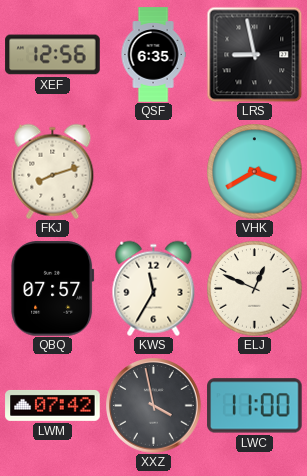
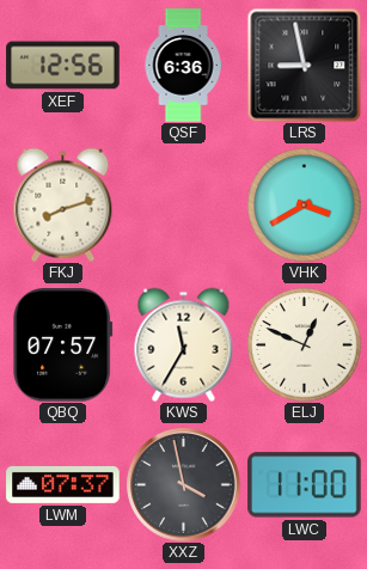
QSF: 6:35 -> 6:36 (183, 66)
LWM: 07:42 -> 07:37 (63, 484)
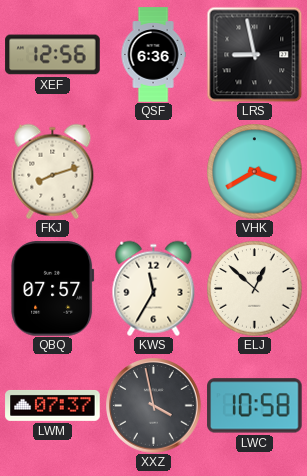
ELJ: 12:49 -> 12:52 (254, 288)
LWC: 11:00 -> 10:58 (255, 406)
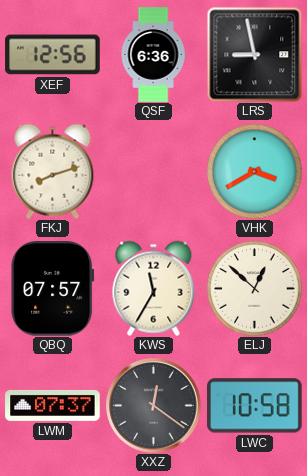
XXZ: 3:58 -> 12:21 (154, 406)
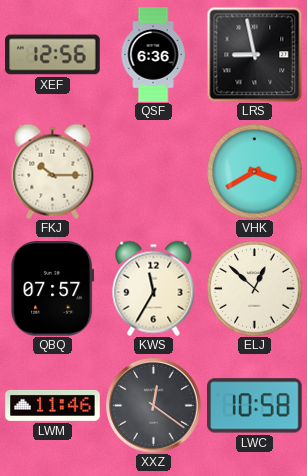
FKJ: 8:12 -> 10:15 (53, 171)
LWM: 07:37 -> 11:46 (53, 405)
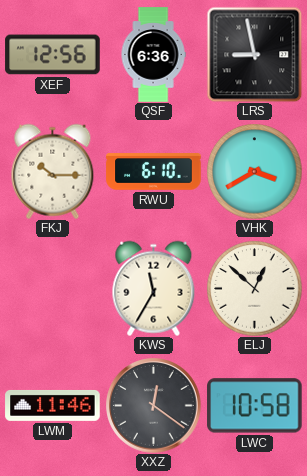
RWU: none -> 6:10 (154, 172)
QBQ: 07:57 -> none (53, 289)
